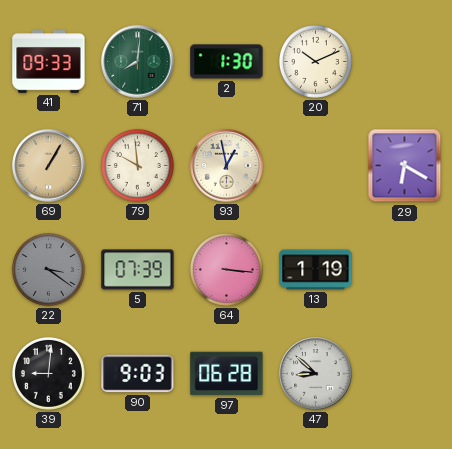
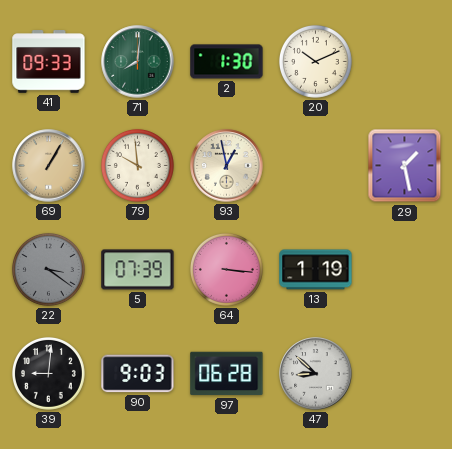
29: 6:20 -> 1:28 (405, 166)
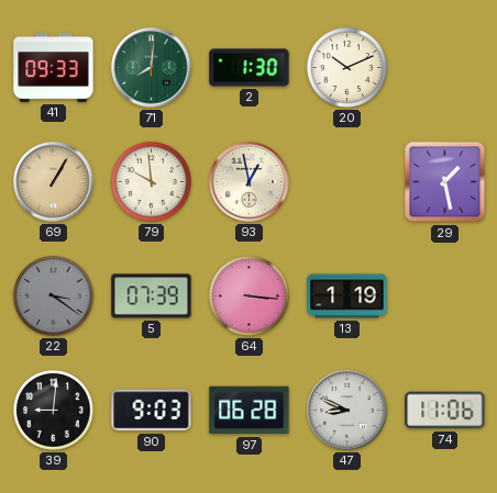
47: 8:52 -> 8:49 (347, 411)
74: none -> 11:06 (445, 411)
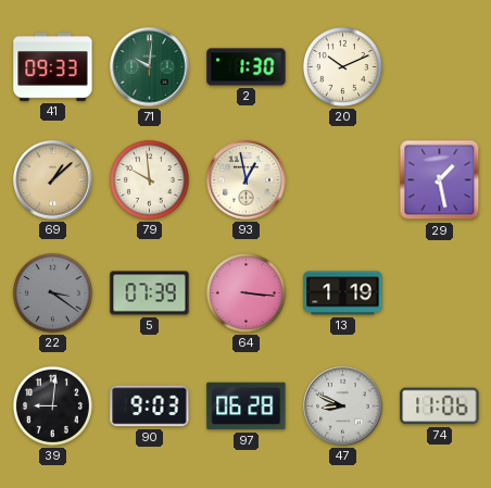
71: 8:01 -> 10:01 (150, 67)
69: 1:05 -> 1:08 (53, 180)
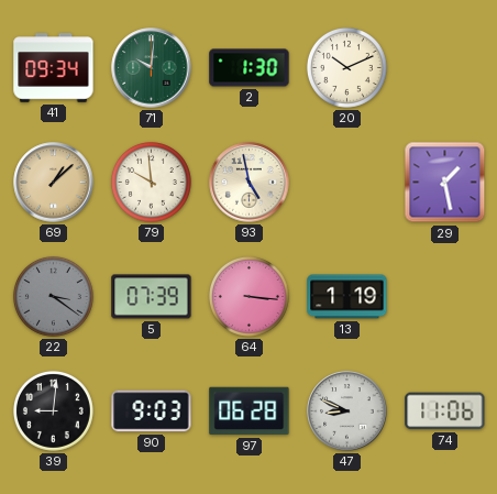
41: 09:33 -> 09:34 (54, 68)
93: 12:58 -> 4:58 (250, 183)
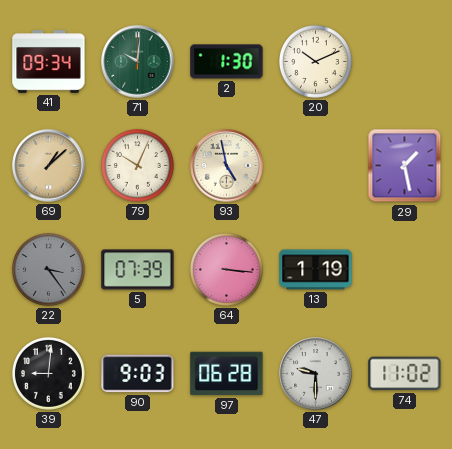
79: 9:59 -> 10:04 (137, 165)
22: 3:21 -> 3:24 (48, 269)
47: 8:49 -> 9:30 (316, 374)
74: 11:06 -> 11:02 (405, 374)
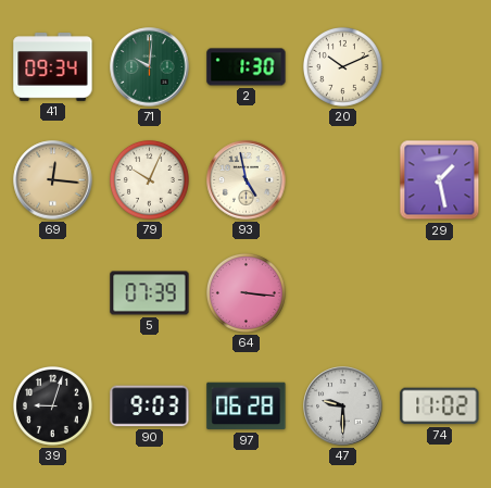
69: 1:08 -> 12:16 (53, 180)
22: 3:24 -> none (48, 269)
13: 1:19 -> none (316, 270)
39: 9:01 -> 9:03 (52, 405)
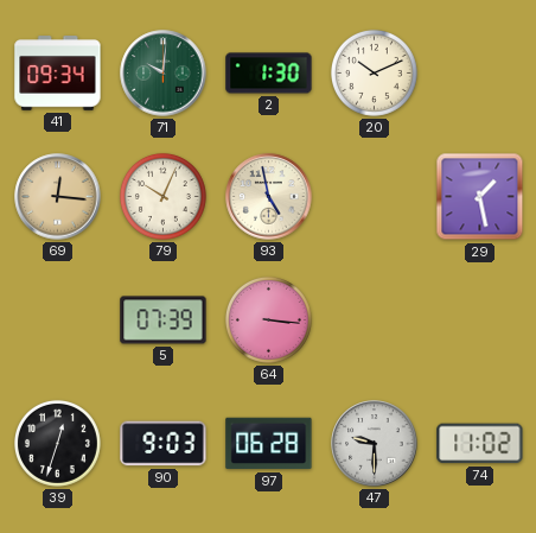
39: 9:03 -> 12:33 (57, 443)
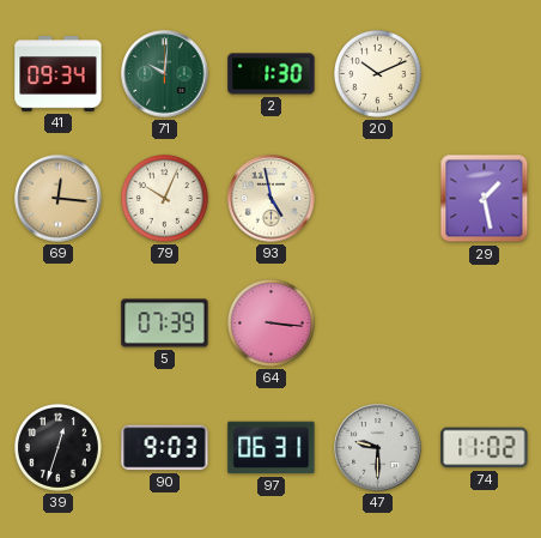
97: 06:28 -> 06:31 (272, 448)
